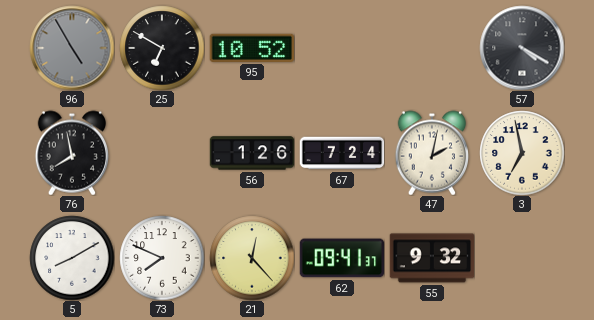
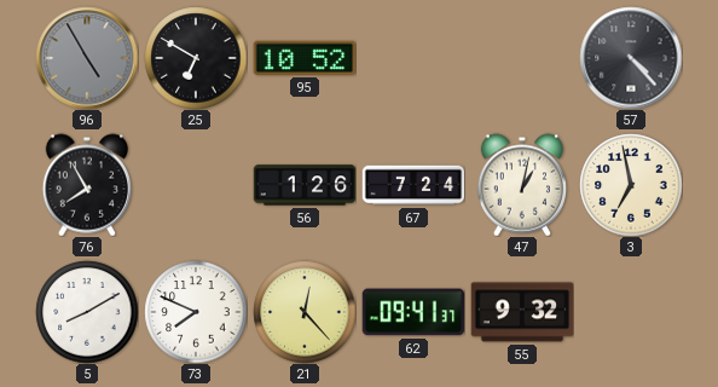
57: 4:20 -> 4:23 (631, 58)
76: 7:58 -> 7:55 (87, 185)
47: 2:02 -> 1:02 (522, 185)
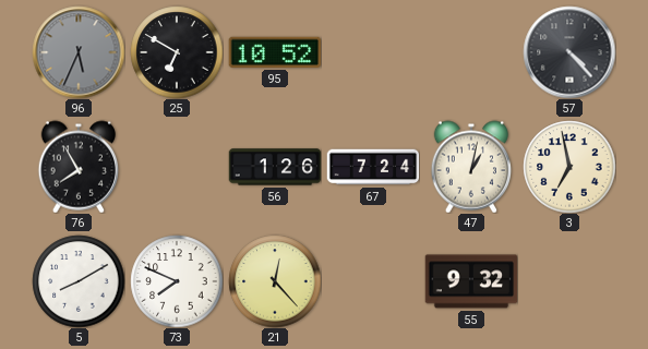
96: 4:55 -> 5:34 (79, 52)
62: 09:41 -> none (413, 312)
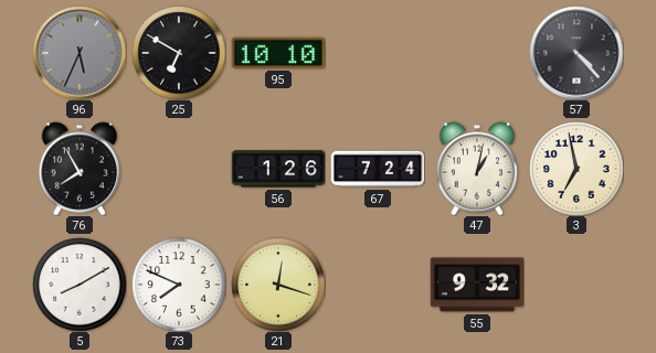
95: 10:52 -> 10:10 (277, 53)
21: 12:23 -> 12:18 (278, 285)
